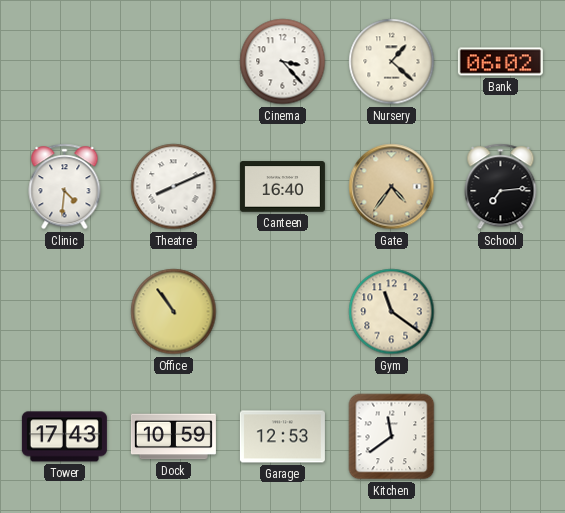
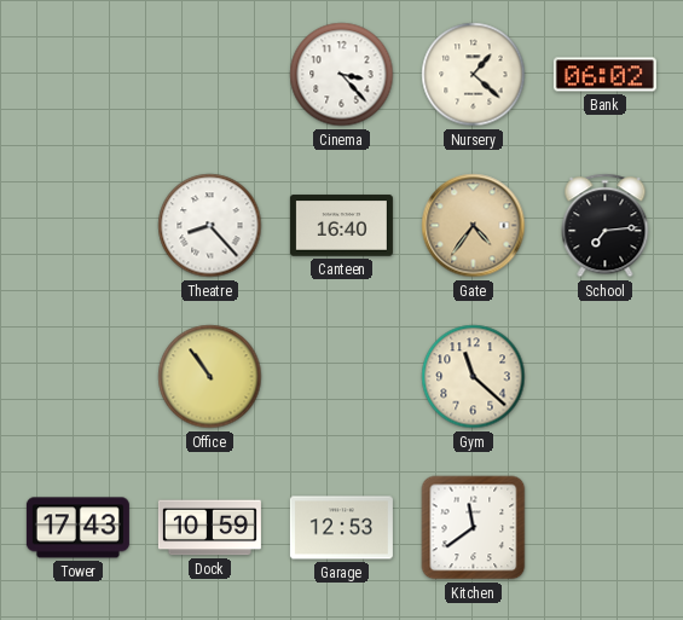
Clinic: 4:31 -> none (65, 187)
Theatre: 8:11 -> 8:23 (210, 226)
Gym: 11:21 -> 11:22 (474, 377)
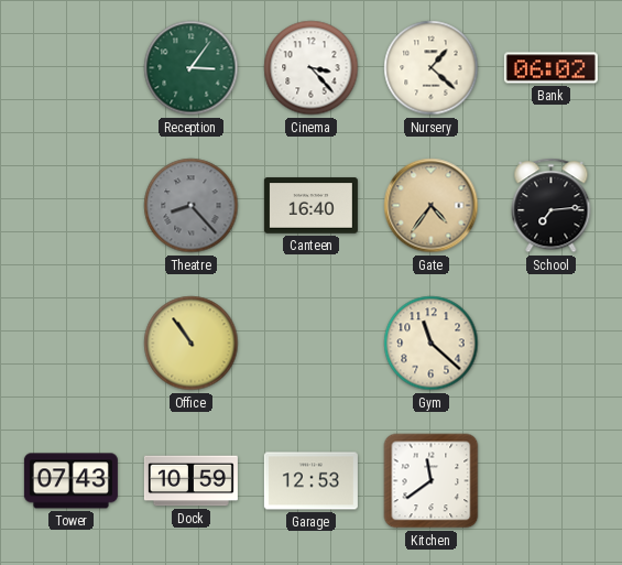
Reception: none -> 3:06 (192, 68)
Theatre dial: white -> grey (192, 206)
Tower: 17:43 -> 07:43 (70, 481)
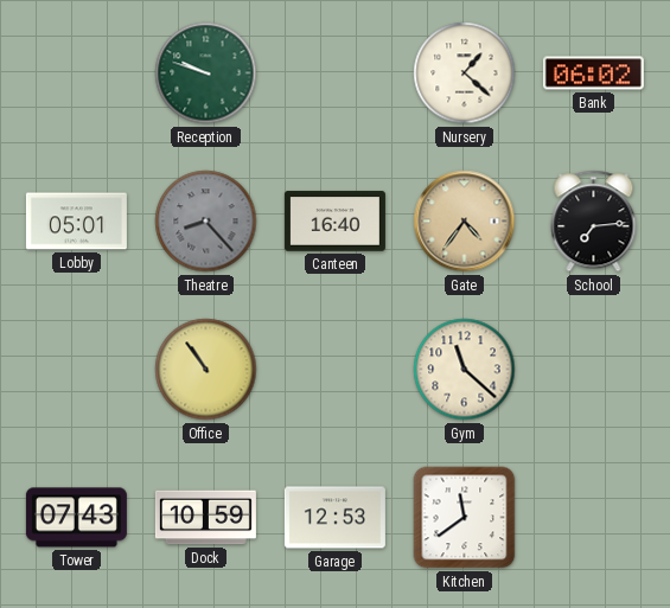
Reception: 3:06 -> 9:48 (206, 73)
Cinema: 3:23 -> none (312, 68)
Lobby: none -> 05:01 (76, 222)
